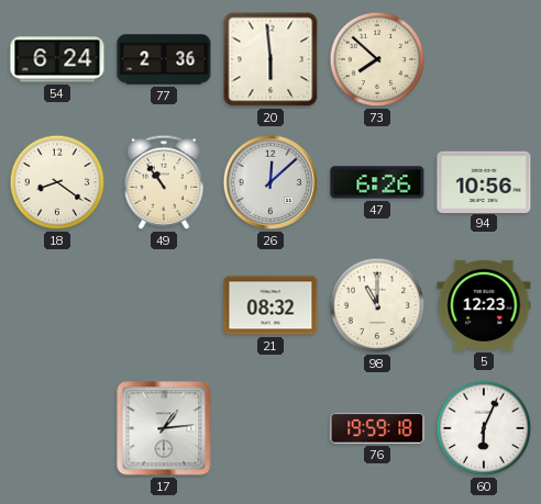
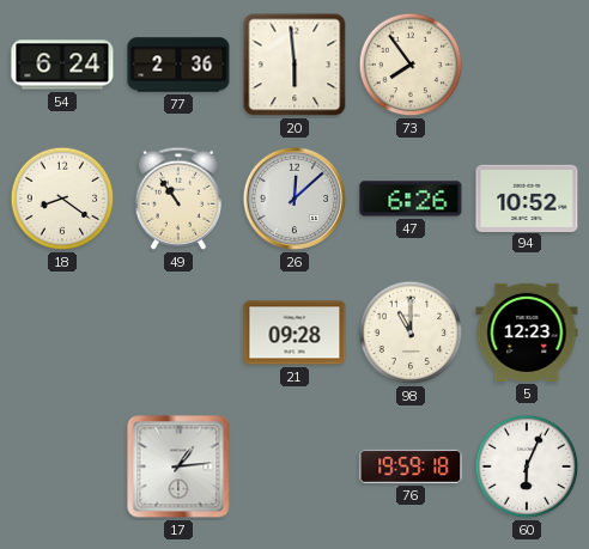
73: 7:52 -> 7:54 (411, 65)
94: 10:56 -> 10:52 (527, 197)
21: 08:32 -> 09:28 (294, 333)
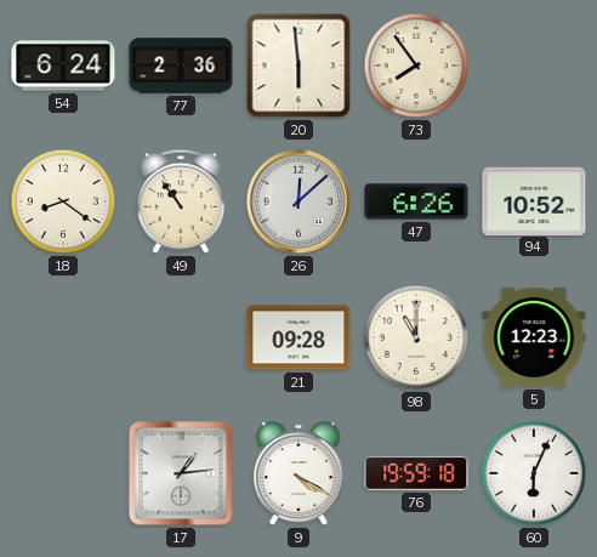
9: none -> 4:20 (298, 473)
